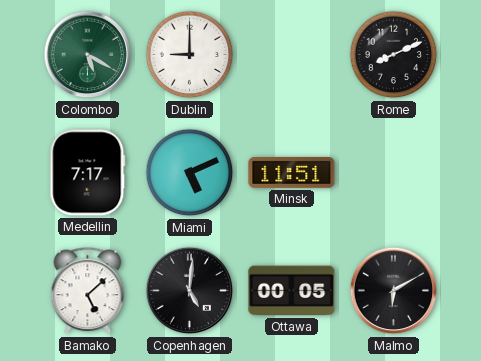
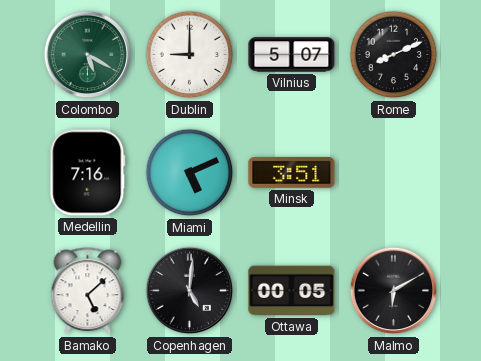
Vilnius: none -> 5:07 (292, 55)
Medellin: 7:17 -> 7:16 (88, 173)
Minsk: 11:51 -> 3:51 (292, 173)
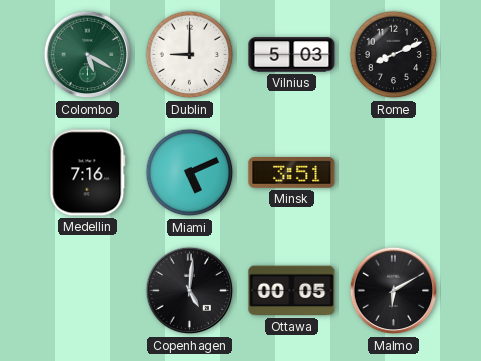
Vilnius: 5:07 -> 5:03 (292, 55)
Bamako: 5:08 -> none (88, 291)
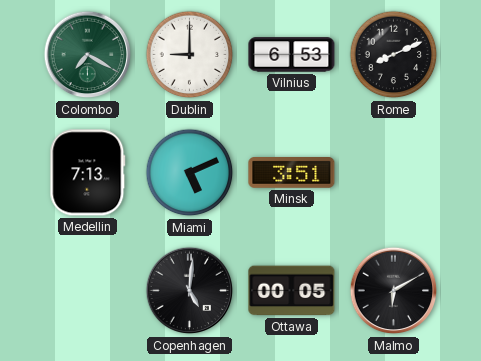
Colombo: 5:20 -> 7:20 (88, 55)
Vilnius: 5:03 -> 6:53 (292, 55)
Medellin: 7:16 -> 7:13 (88, 173)
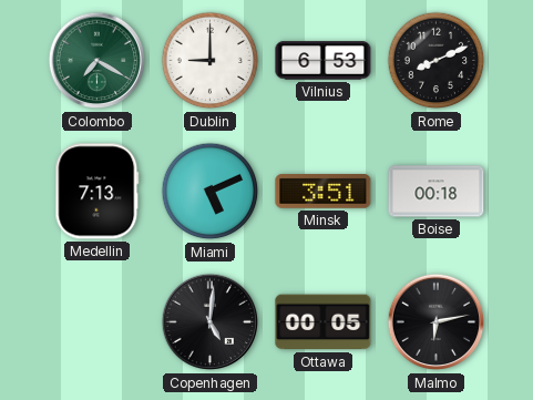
Boise: none -> 00:18 (437, 192)
Malmo: 6:10 -> 6:13 (437, 322)
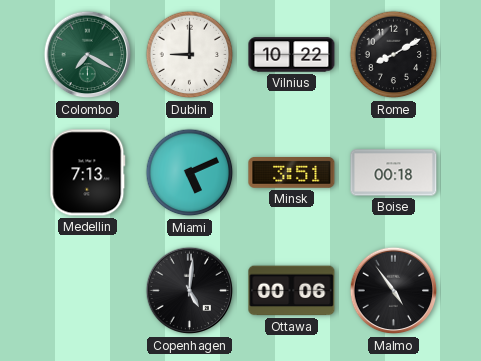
Vilnius: 6:53 -> 10:22 (292, 55)
Rome: 8:11 -> 8:10 (394, 55)
Ottawa: 00:05 -> 00:06 (292, 291)
Malmo: 6:13 -> 4:54 (394, 291)
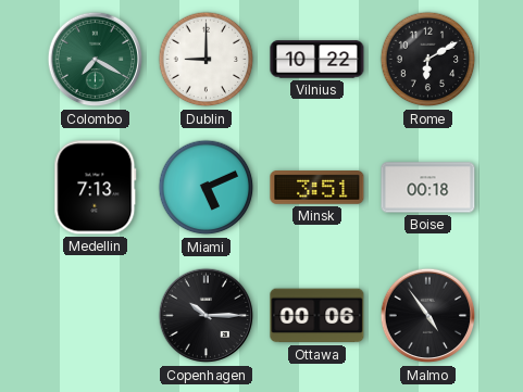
Rome: 8:10 -> 6:10 (428, 60)
Copenhagen: 5:01 -> 10:15 (207, 316)
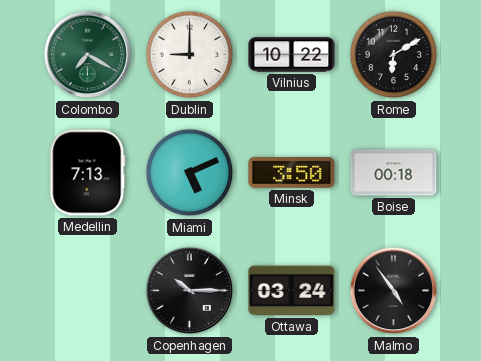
Minsk: 3:51 -> 3:50 (292, 173)
Ottawa: 00:06 -> 03:24 (292, 291)
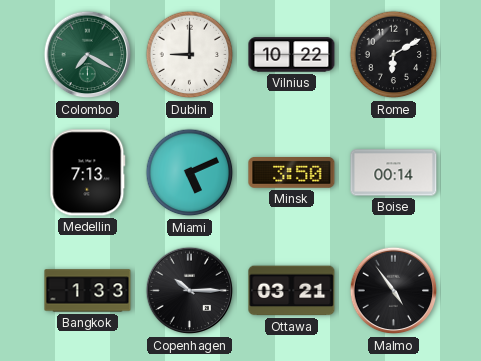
Boise: 00:18 -> 00:14 (394, 173)
Bangkok: none -> 1:33 (88, 291)
Ottawa: 03:24 -> 03:21 (292, 291)
